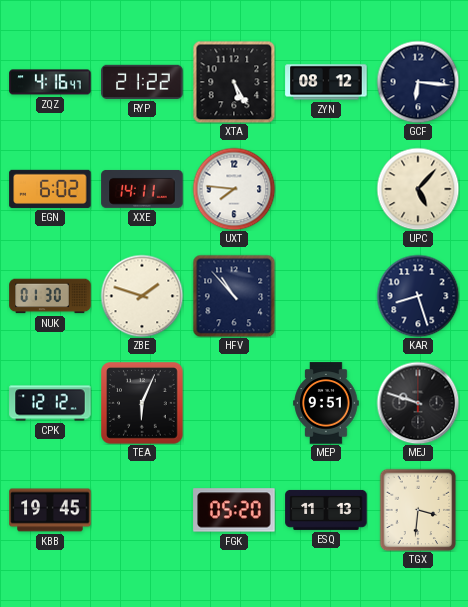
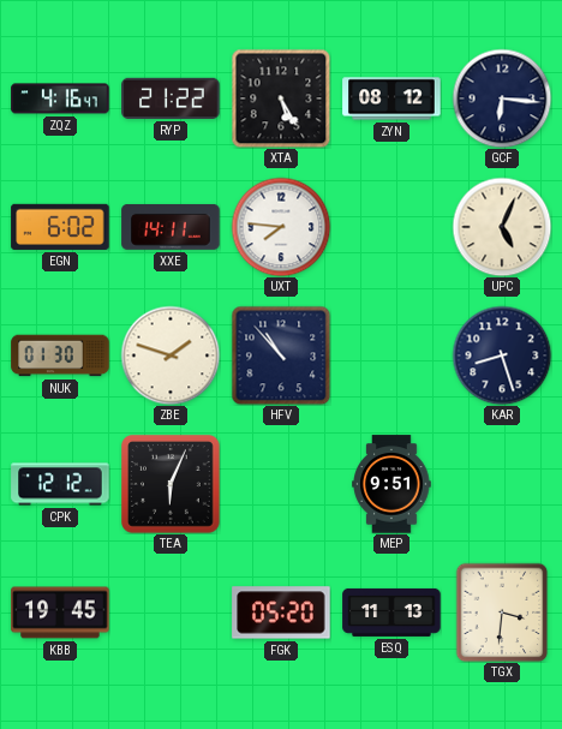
UPC: 5:07 -> 5:04 (502, 227)
MEJ: 9:48 -> none (418, 403)
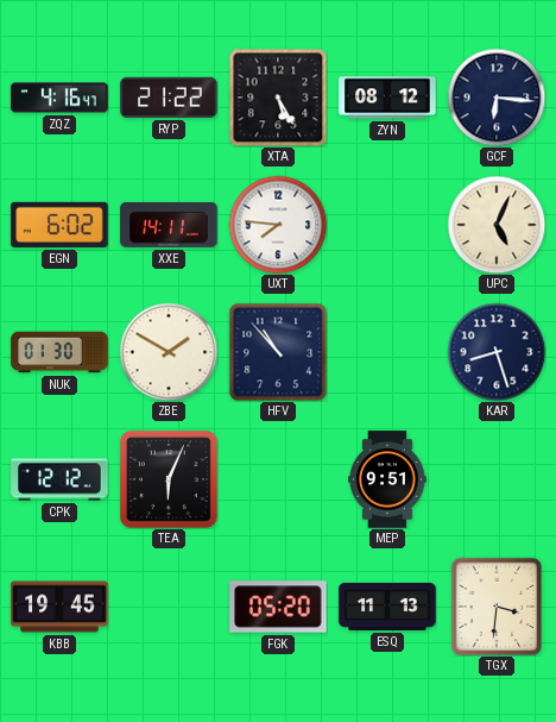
ZBE: 1:48 -> 1:50 (169, 352)
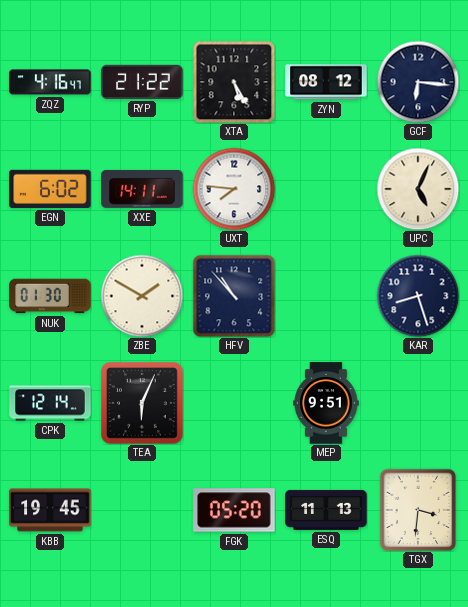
CPK: 12:12 -> 12:14 (50, 403)
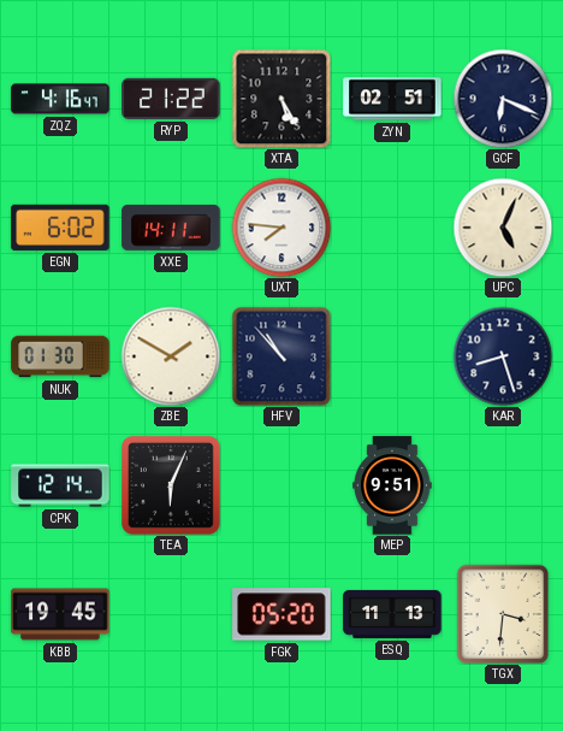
ZYN: 08:12 -> 02:51 (392, 99)
GCF: 6:16 -> 6:19 (503, 99)
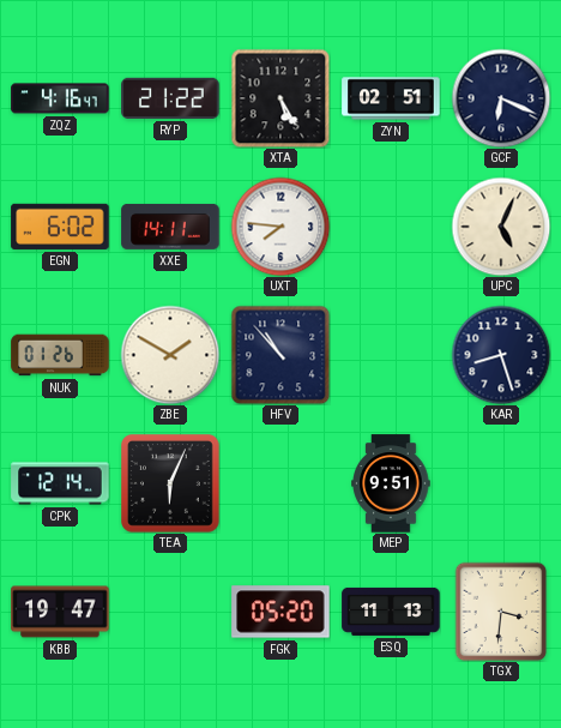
NUK: 01:30 -> 01:26 (60, 355)
KBB: 19:45 -> 19:47 (60, 612)
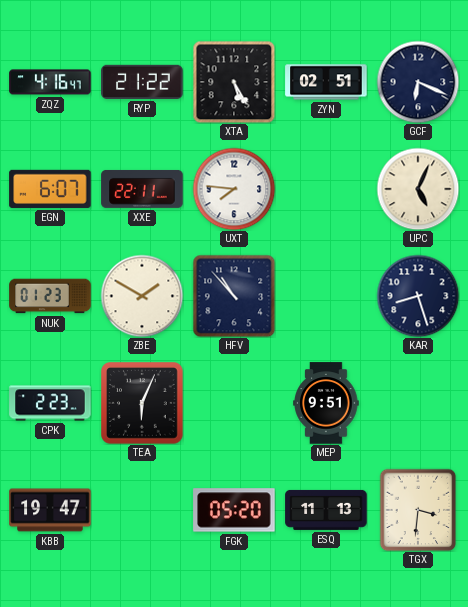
EGN: 6:02 -> 6:07 (50, 189)
XXE: 14:11 -> 22:11 (142, 189)
NUK: 01:26 -> 01:23 (50, 296)
CPK: 12:14 -> 2:23 (50, 403)
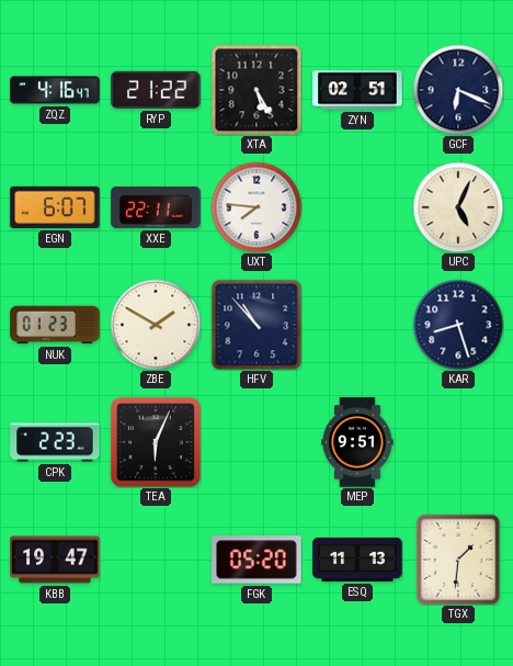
TGX: 3:31 -> 1:31 (458, 560)
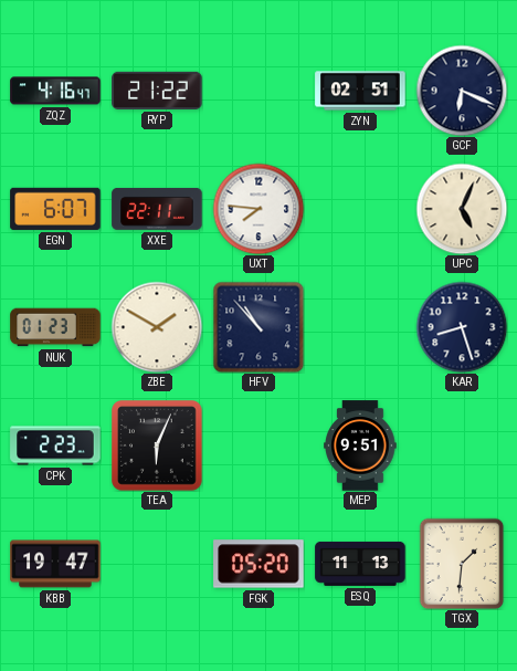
XTA: 5:25 -> none (256, 90)
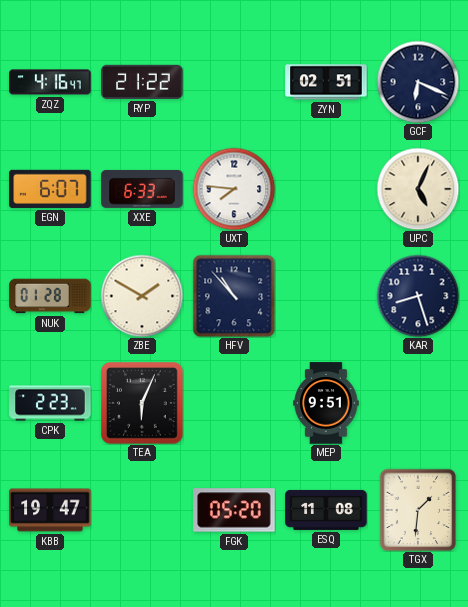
XXE: 22:11 -> 6:33 (142, 189)
NUK: 01:23 -> 01:28 (50, 296)
ESQ: 11:13 -> 11:08 (326, 510)
